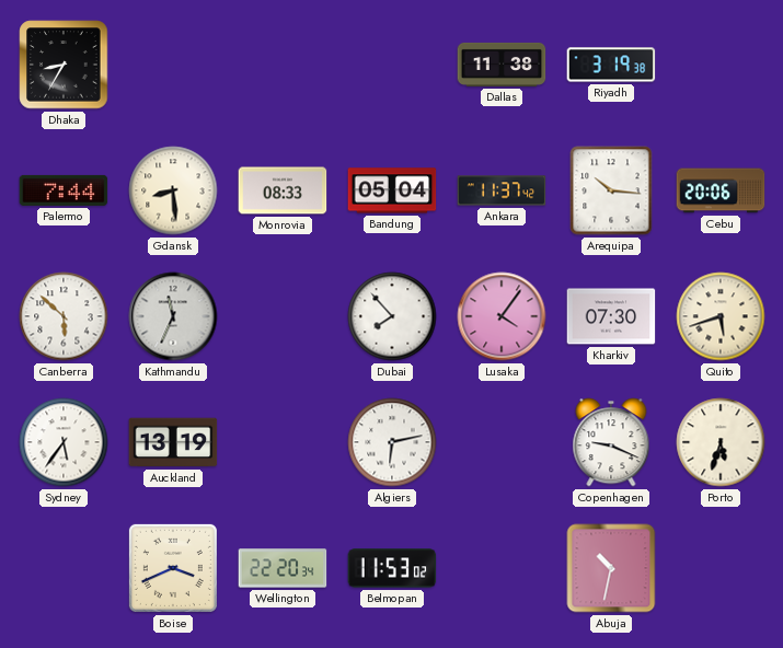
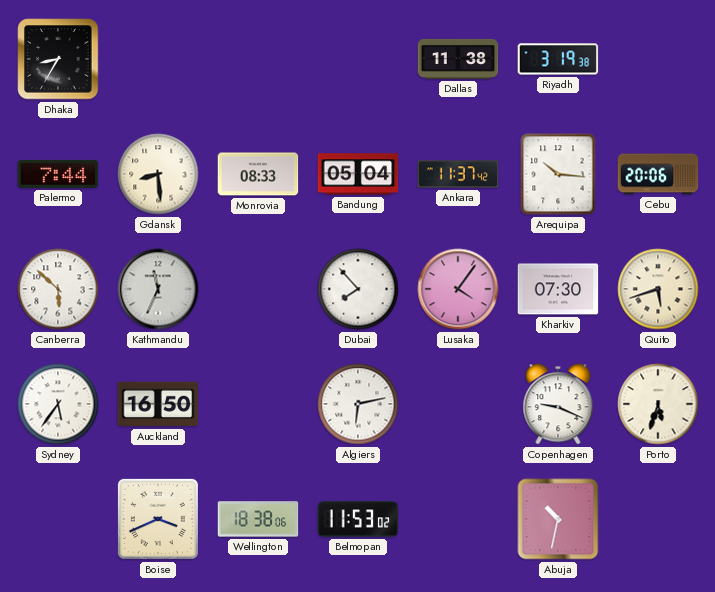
Auckland: 13:19 -> 16:50 (158, 404)
Wellington: 22:20 -> 18:38 (258, 519)
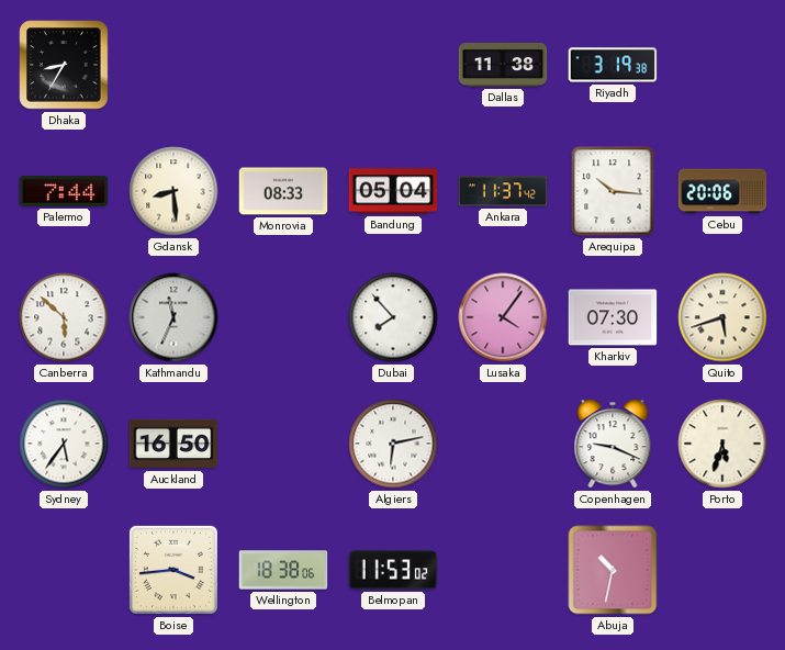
Boise: 3:41 -> 3:44 (173, 570)
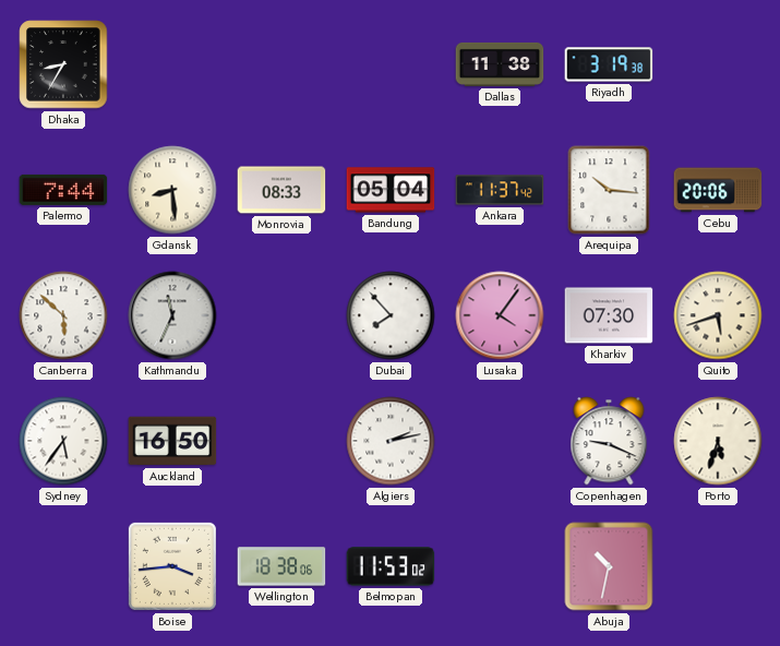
Algiers: 6:13 -> 2:13 (391, 441)
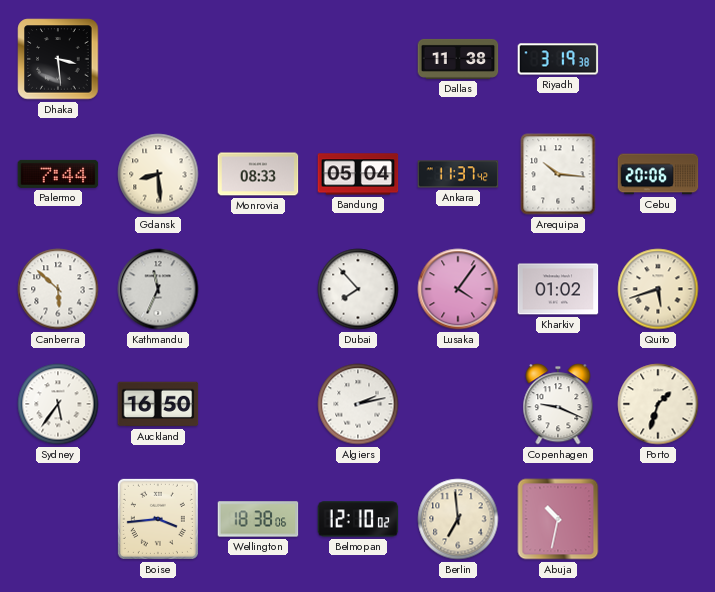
Dhaka: 8:35 -> 3:29 (58, 59)
Kharkiv: 07:30 -> 01:02 (558, 289)
Porto: 5:33 -> 1:33 (658, 404)
Belmopan: 11:53 -> 12:10 (358, 519)
Berlin: none -> 6:59 (458, 519)
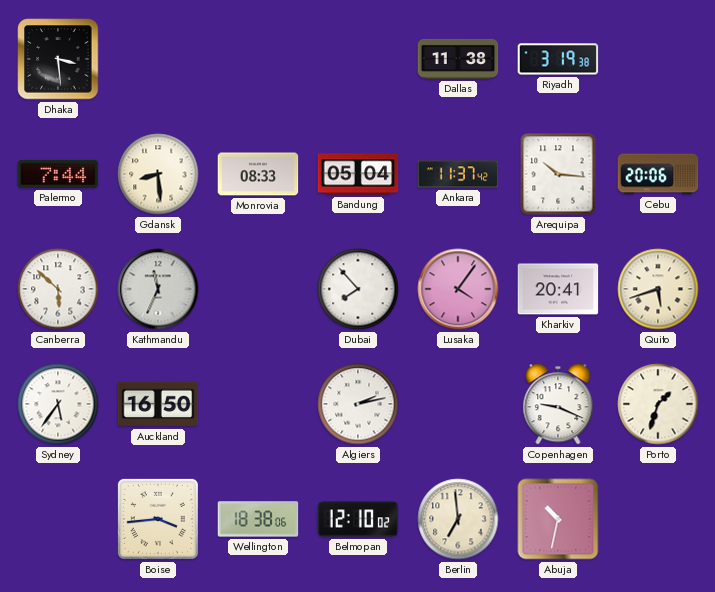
Kharkiv: 01:02 -> 20:41 (558, 289)
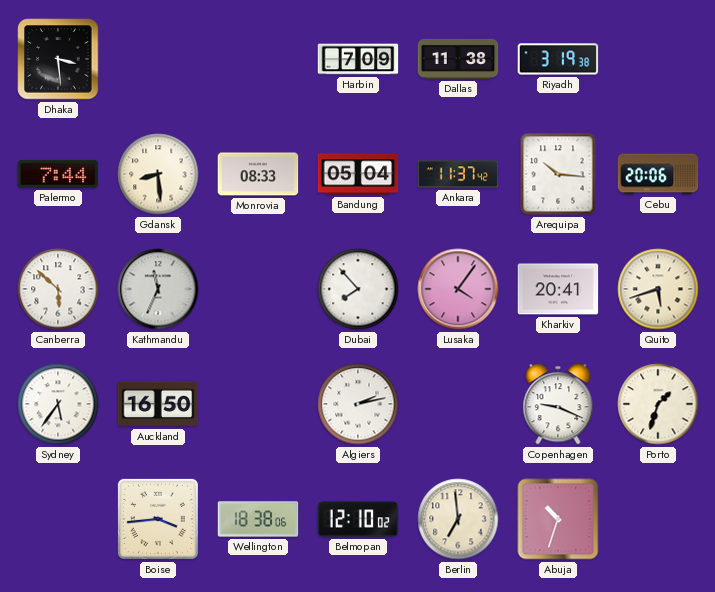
Harbin: none -> 7:09 (358, 59)
Abuja: 10:32 -> 10:33 (558, 519)
